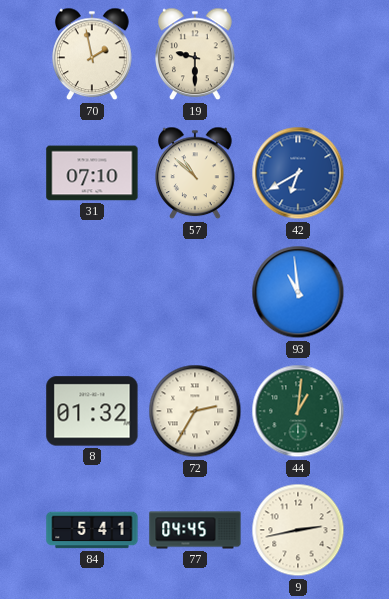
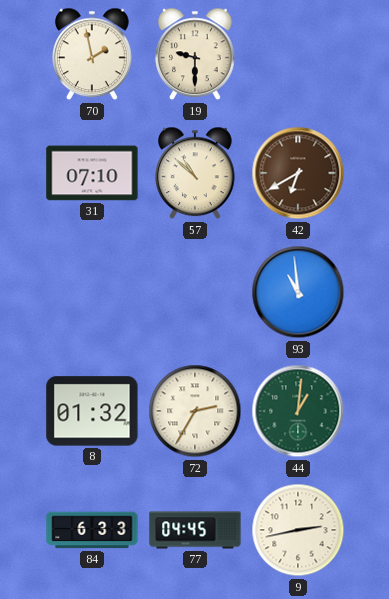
42 dial: blue -> brown (298, 173)
84: 5:41 -> 6:33 (92, 530)
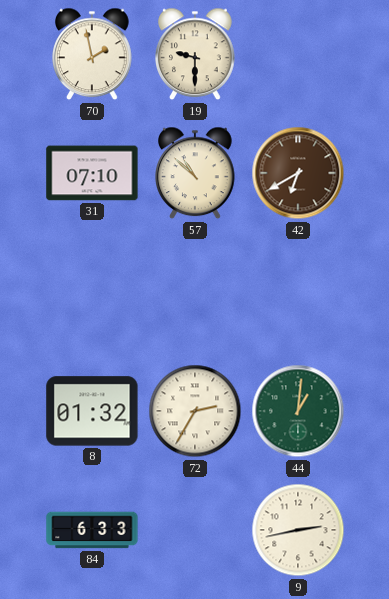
93: 10:59 -> none (298, 292)
77: 04:45 -> none (195, 530)
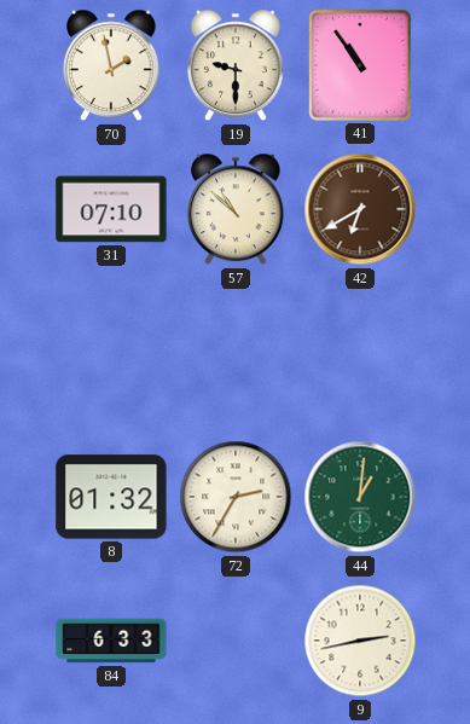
41: none -> 10:54 (360, 65)
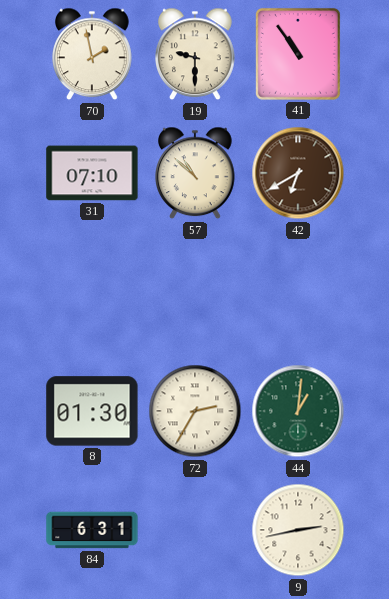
8: 01:32 -> 01:30 (92, 411)
84: 6:33 -> 6:31 (92, 530)
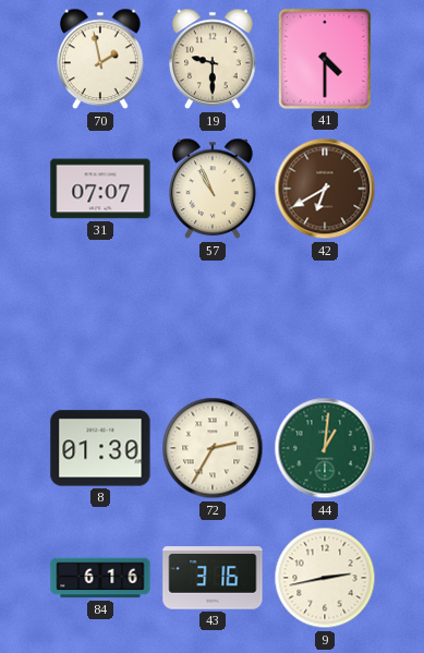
41: 10:54 -> 4:30 (325, 59)
31: 07:10 -> 07:07 (100, 189)
57: 10:52 -> 10:56 (214, 189)
84: 6:31 -> 6:16 (100, 578)
43: none -> 3:16 (213, 578)
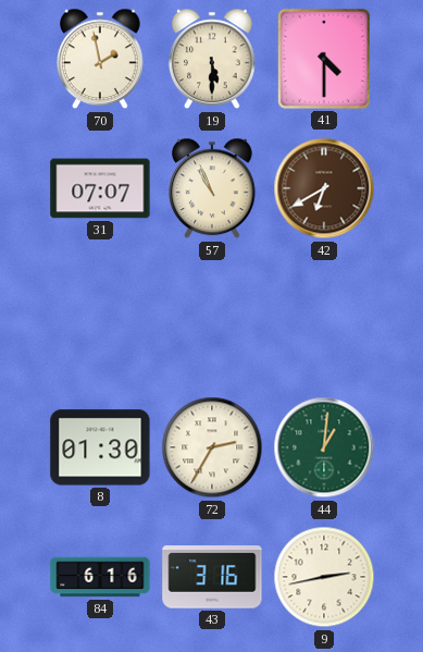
19: 9:30 -> 5:30 (213, 59)
